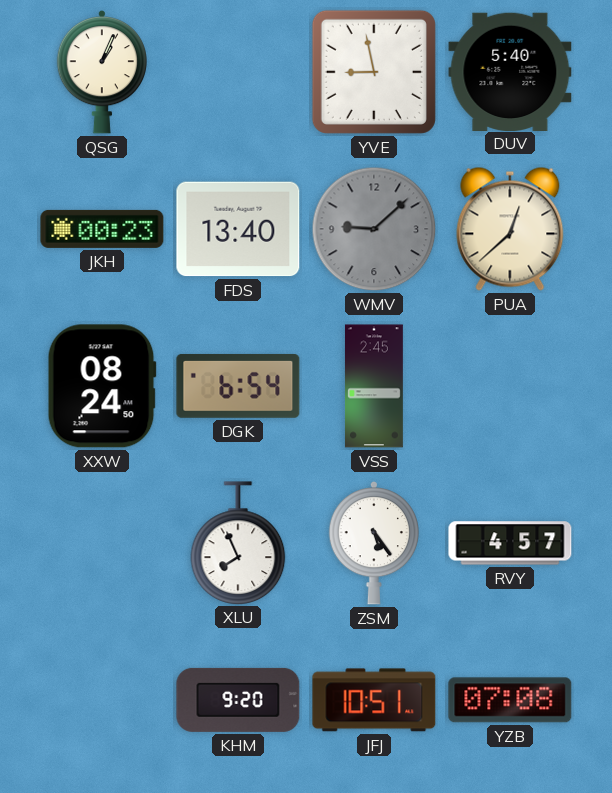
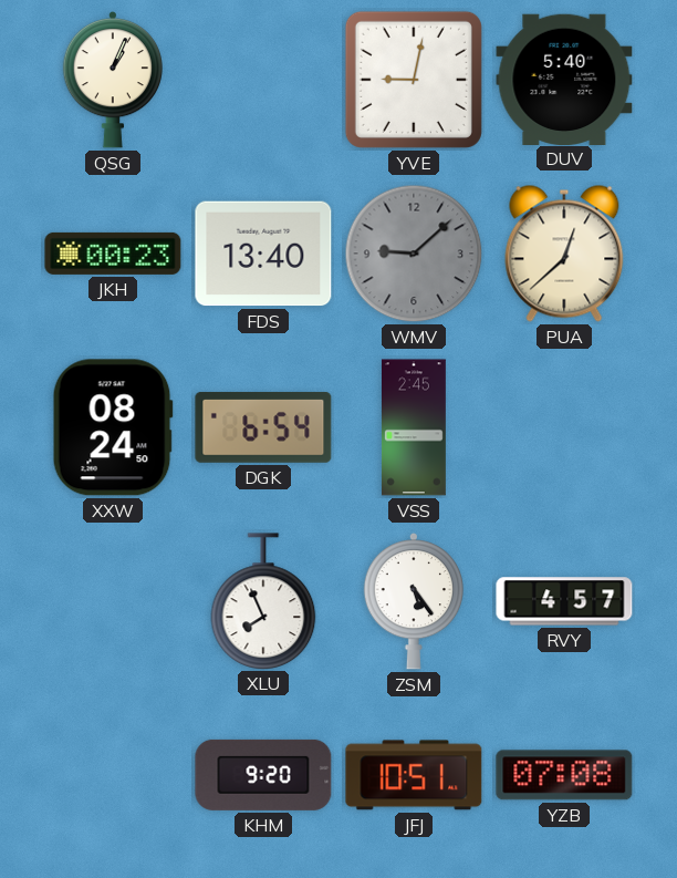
YVE: 8:58 -> 9:02 (414, 80)
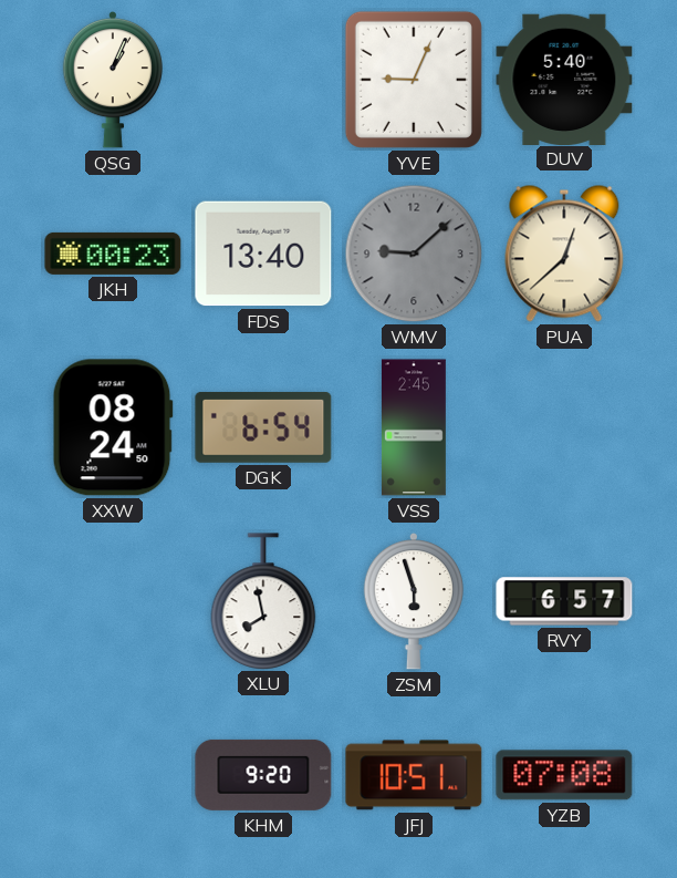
YVE: 9:02 -> 9:04 (414, 80)
XLU: 7:56 -> 7:58 (263, 601)
ZSM: 5:24 -> 5:57 (413, 601)
RVY: 4:57 -> 6:57 (564, 601)
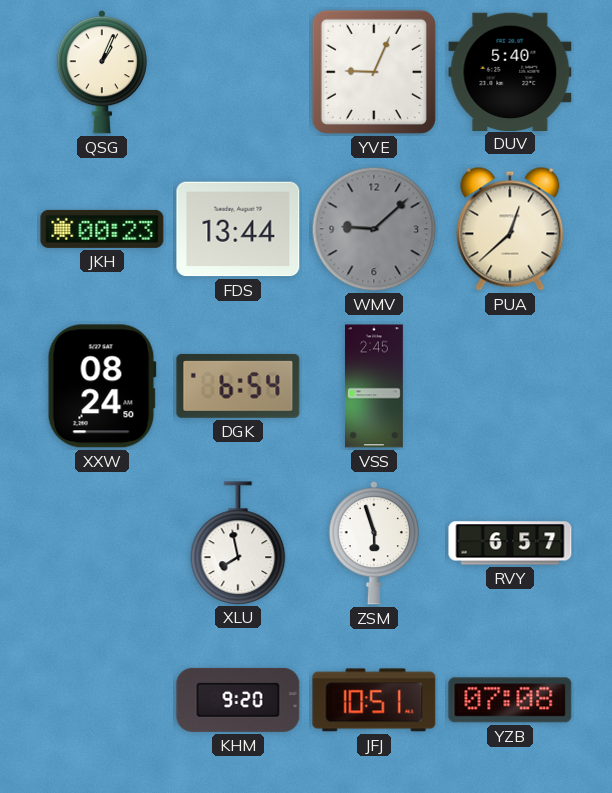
FDS: 13:40 -> 13:44 (238, 229)
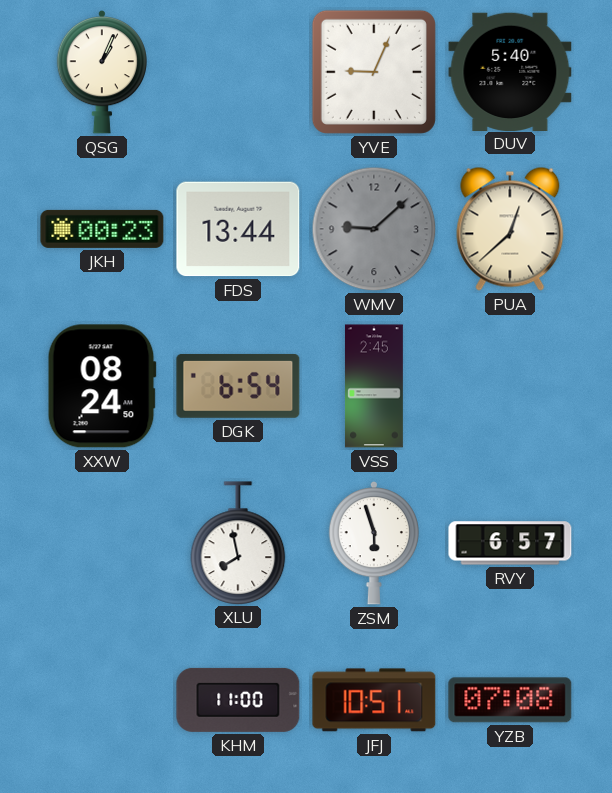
KHM: 9:20 -> 11:00 (238, 700)
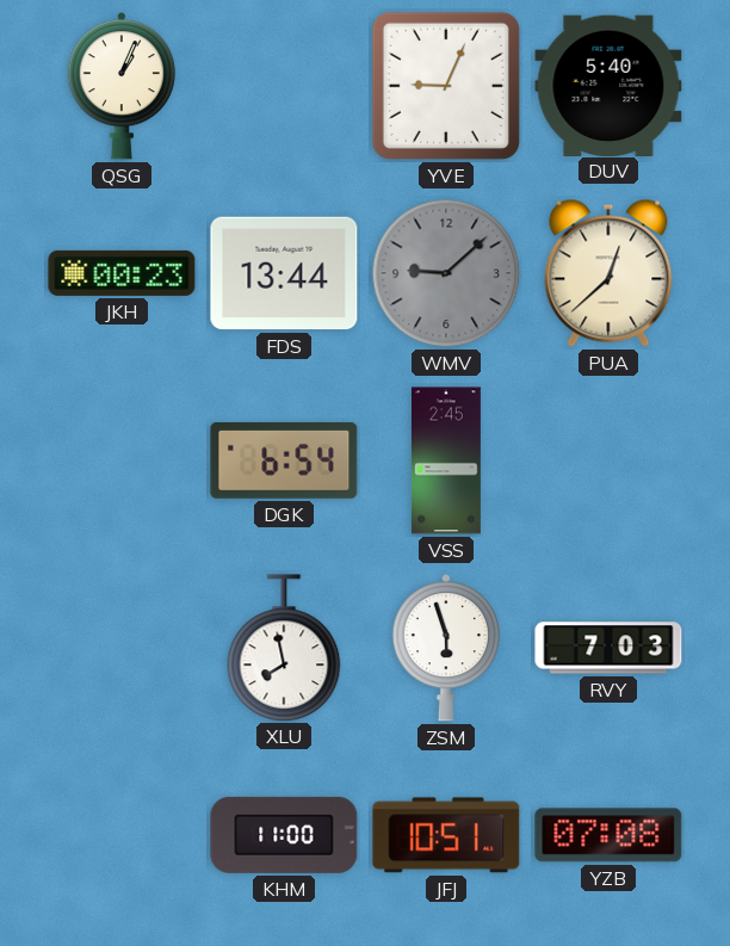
XXW: 08:24 -> none (102, 386)
RVY: 6:57 -> 7:03 (608, 648)
